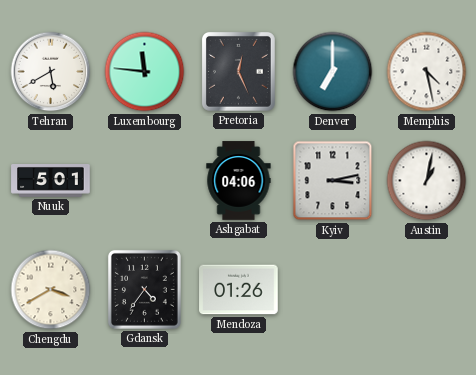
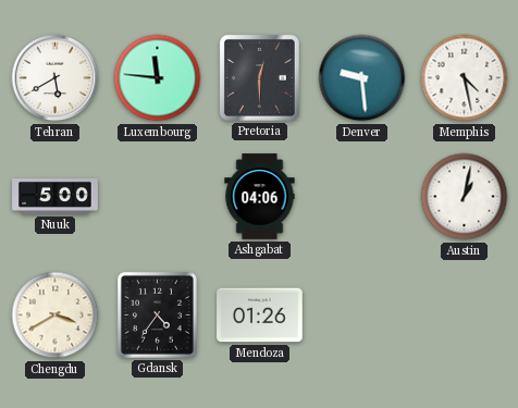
Pretoria: 12:26 -> 12:30 (259, 77)
Denver: 7:00 -> 9:29 (362, 78)
Nuuk: 5:01 -> 5:00 (55, 197)
Kyiv: 3:13 -> none (333, 181)
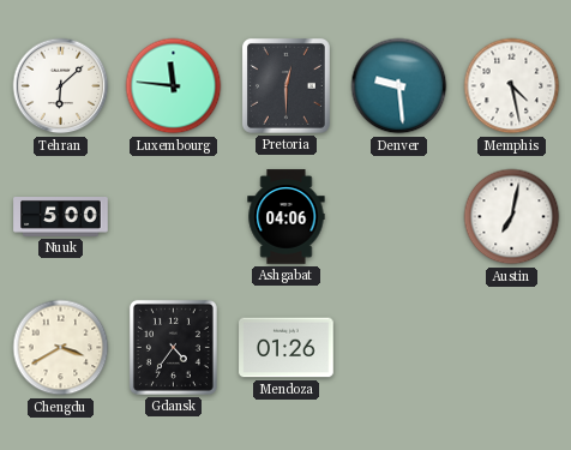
Tehran: 5:40 -> 6:08 (61, 86)
Austin: 1:02 -> 7:02 (512, 217)
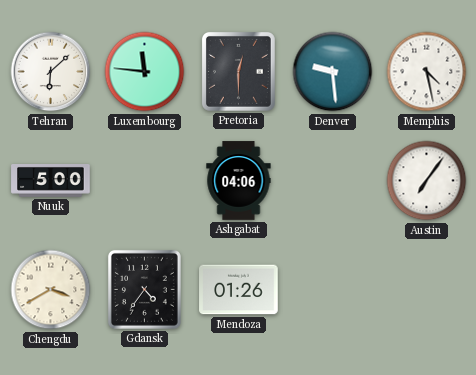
Austin: 7:02 -> 7:06 (427, 181)
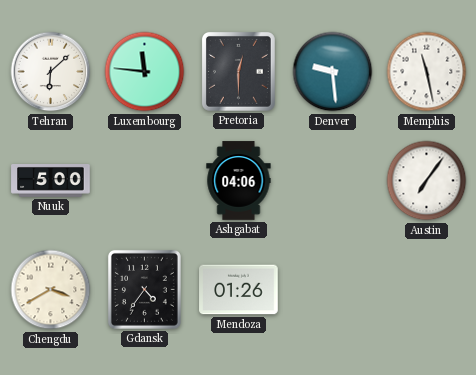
Memphis: 4:28 -> 11:28 (427, 72)
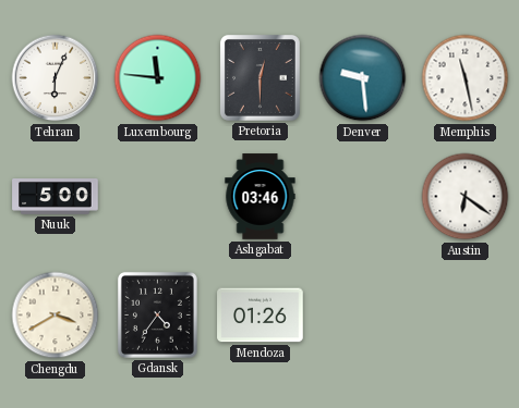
Tehran: 6:08 -> 6:04 (56, 78)
Ashgabat: 04:06 -> 03:46 (261, 197)
Austin: 7:06 -> 6:21 (466, 197)
